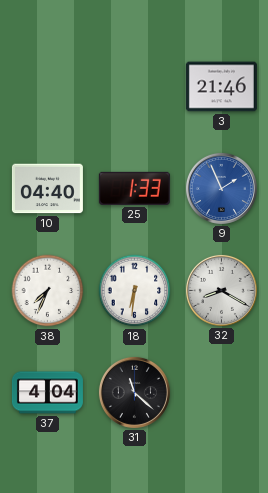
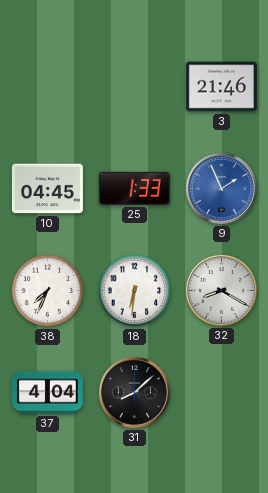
10: 04:40 -> 04:45 (47, 189)
31: 11:22 -> 8:08 (134, 392)
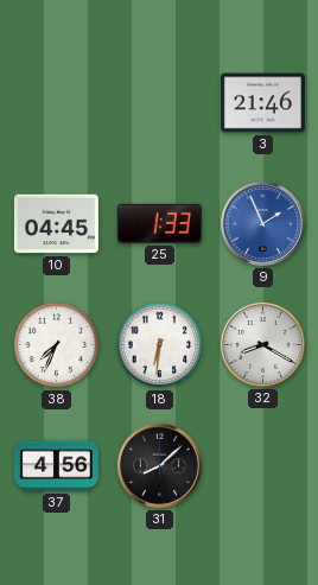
37: 4:04 -> 4:56 (56, 466)
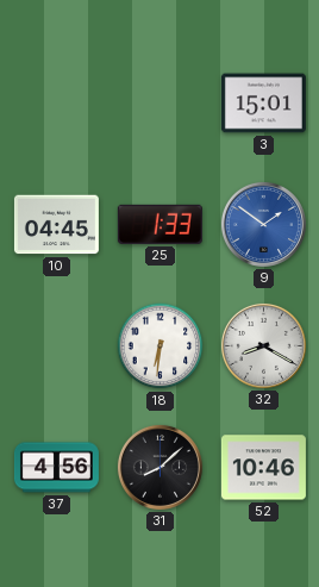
3: 21:46 -> 15:01 (263, 104)
9: 1:56 -> 1:51 (263, 224)
38: 7:34 -> none (57, 345)
52: none -> 10:46 (263, 468)
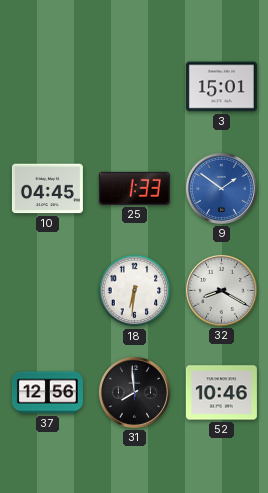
37: 4:56 -> 12:56 (47, 393)
31: 8:08 -> 7:59 (134, 392)
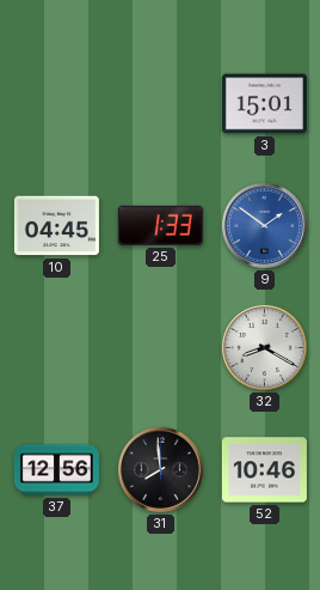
18: 6:31 -> none (135, 291)
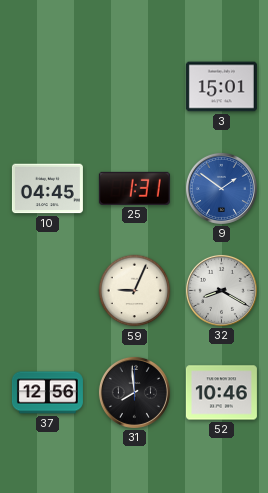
25: 1:33 -> 1:31 (134, 188)
59: none -> 9:04 (135, 291)
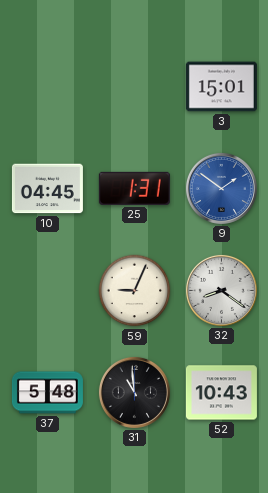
32: 8:20 -> 8:21 (221, 290)
37: 12:56 -> 5:48 (47, 393)
31: 7:59 -> 10:59 (134, 392)
52: 10:46 -> 10:43 (221, 393)
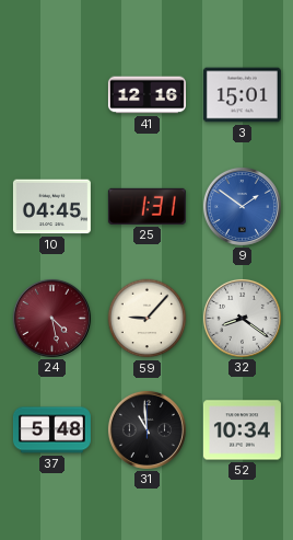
41: none -> 12:16 (146, 95)
24: none -> 4:28 (51, 318)
59: 9:04 -> 9:07 (148, 319)
52: 10:43 -> 10:34 (242, 430)
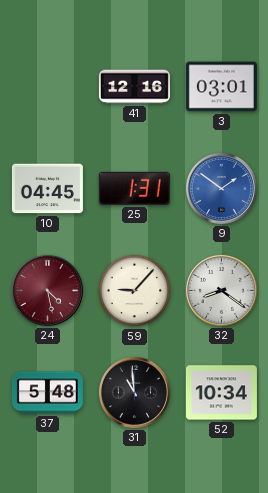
3: 15:01 -> 03:01 (221, 87)
